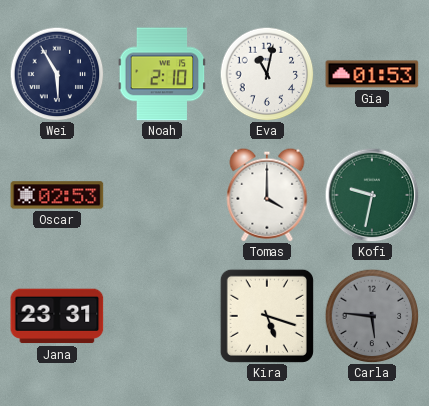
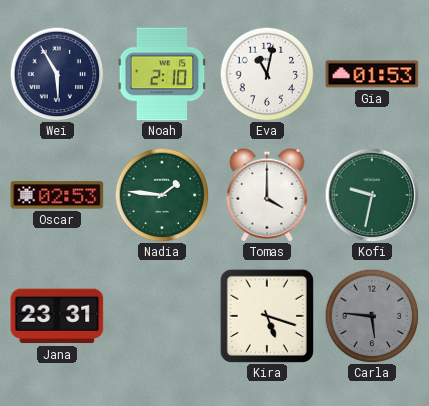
Nadia: none -> 1:46 (162, 195)
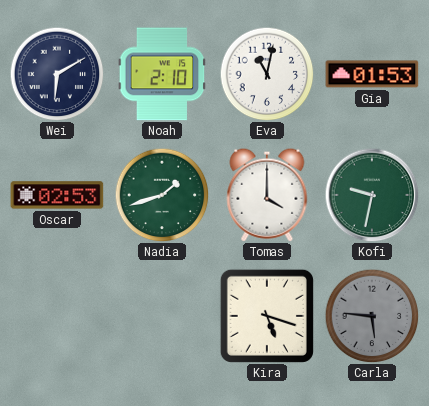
Wei: 5:55 -> 6:10 (57, 74)
Nadia: 1:46 -> 1:42 (162, 195)
Jana: 23:31 -> none (57, 316)
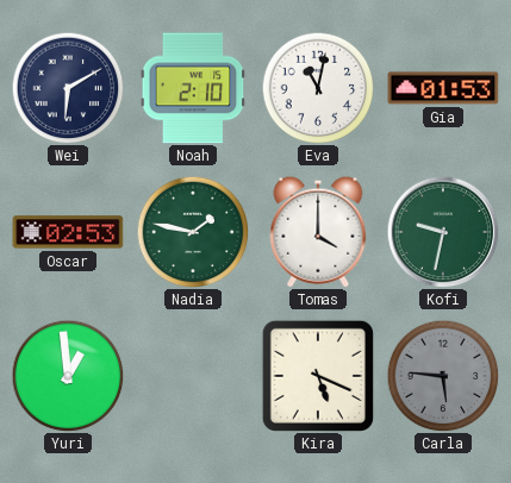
Nadia: 1:42 -> 1:47 (193, 232)
Yuri: none -> 12:59 (68, 376)
Kira: 5:18 -> 5:19 (318, 376)
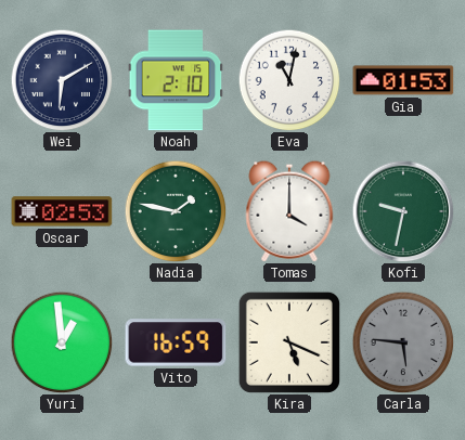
Vito: none -> 16:59 (176, 342)
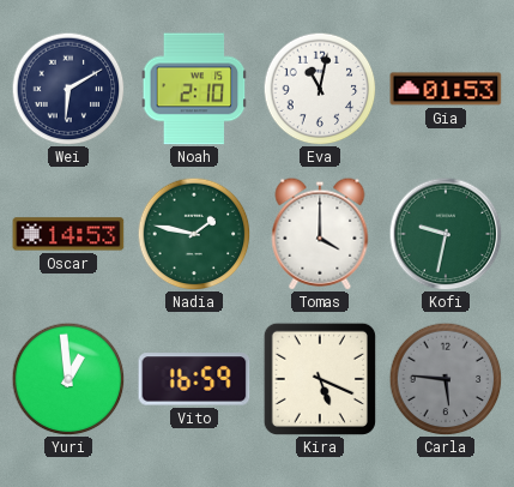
Oscar: 02:53 -> 14:53 (68, 234)
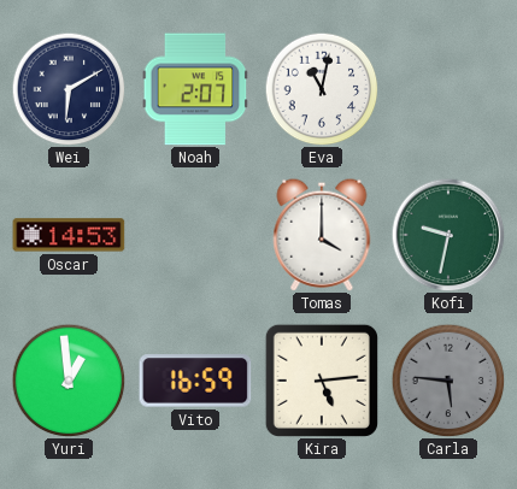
Noah: 2:10 -> 2:07 (195, 89)
Gia: 01:53 -> none (446, 89)
Nadia: 1:47 -> none (194, 234)
Kira: 5:19 -> 5:14 (322, 381)
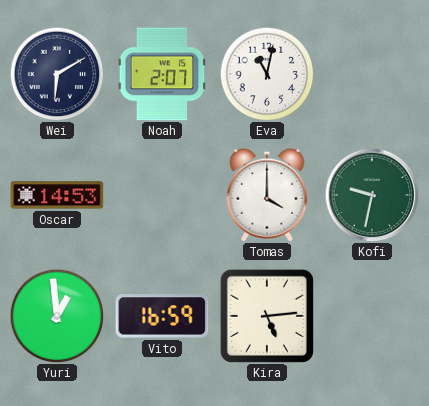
Carla: 5:46 -> none (448, 381)
